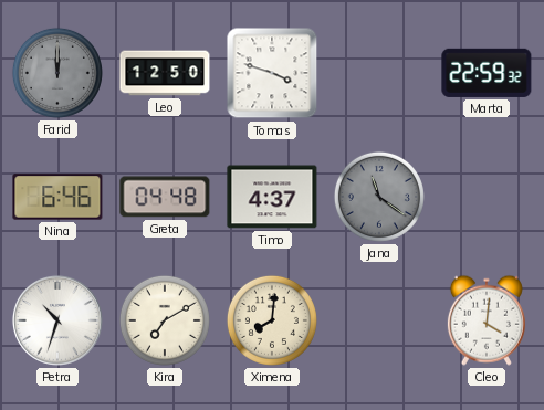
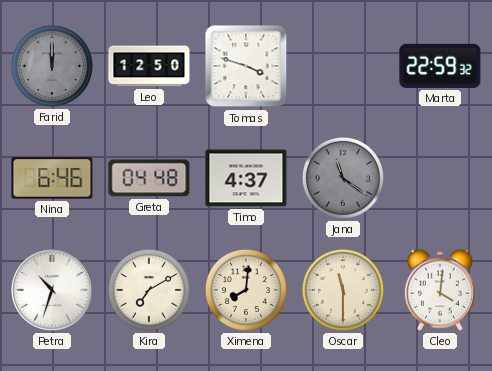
Oscar: none -> 11:30 (343, 290)
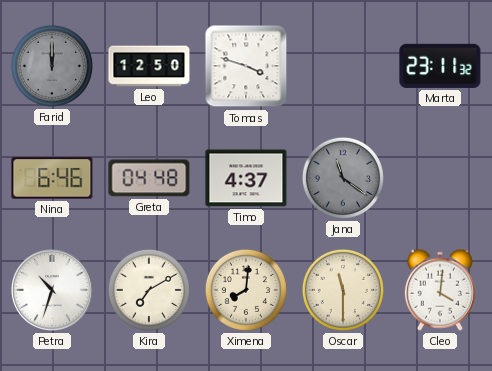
Marta: 22:59 -> 23:11 (440, 66)
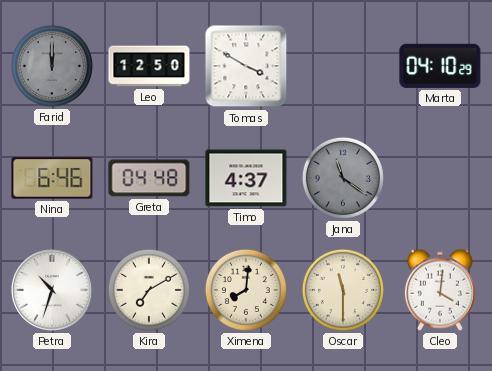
Tomas: 3:48 -> 3:50 (246, 66)
Marta: 23:11 -> 04:10 (440, 66)
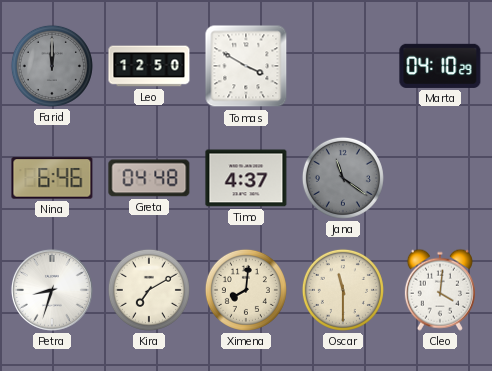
Petra: 10:33 -> 8:33 (52, 290)
